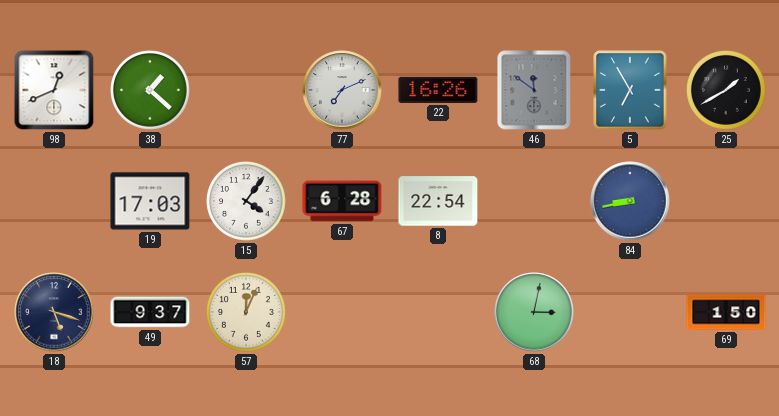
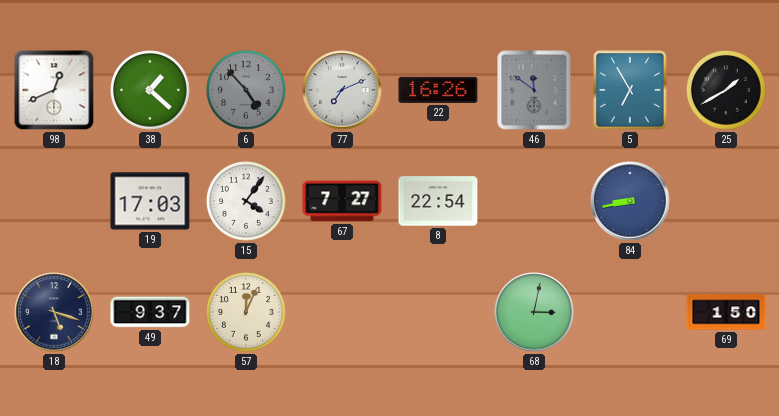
6: none -> 4:53 (246, 90)
67: 6:28 -> 7:27 (342, 201)
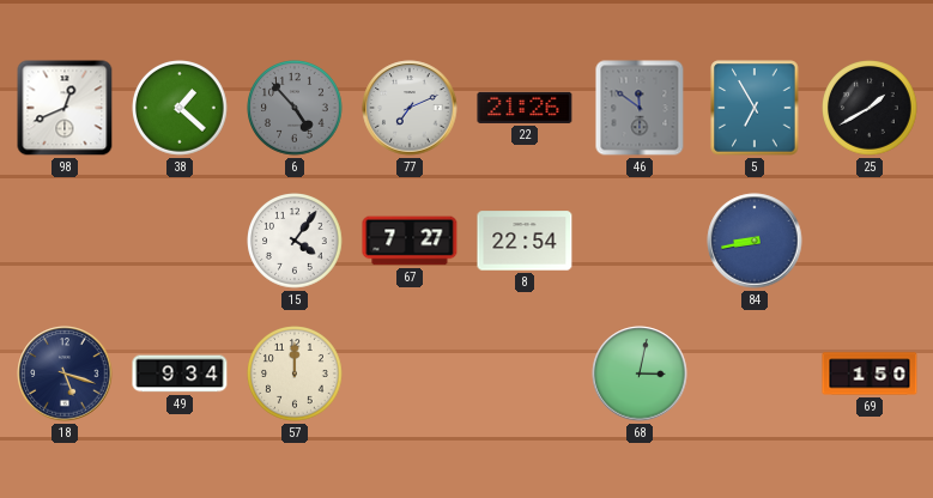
22: 16:26 -> 21:26 (525, 108)
19: 17:03 -> none (150, 201)
49: 9:37 -> 9:34 (180, 373)
57: 12:04 -> 12:00 (295, 373)
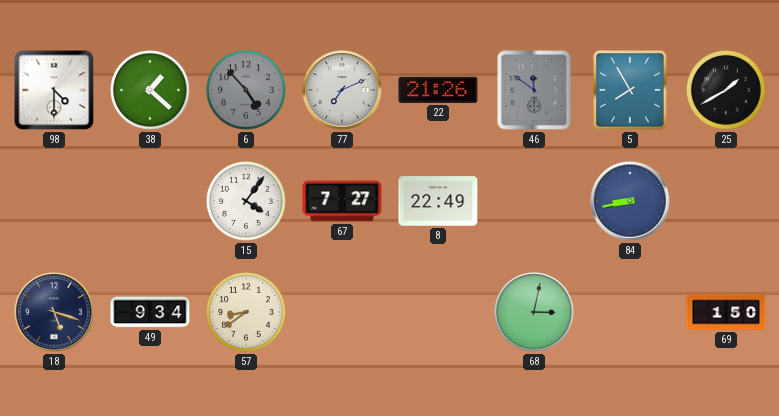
98: 12:41 -> 4:30 (54, 90)
5: 6:55 -> 7:55 (630, 90)
8: 22:54 -> 22:49 (438, 201)
57: 12:00 -> 8:39 (246, 312)
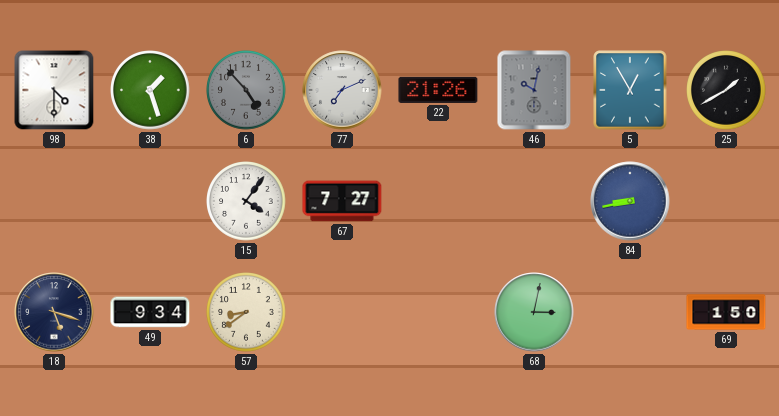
38: 1:22 -> 1:27 (150, 90)
46: 11:51 -> 10:02 (534, 90)
5: 7:55 -> 12:55 (630, 90)
8: 22:49 -> none (438, 201)
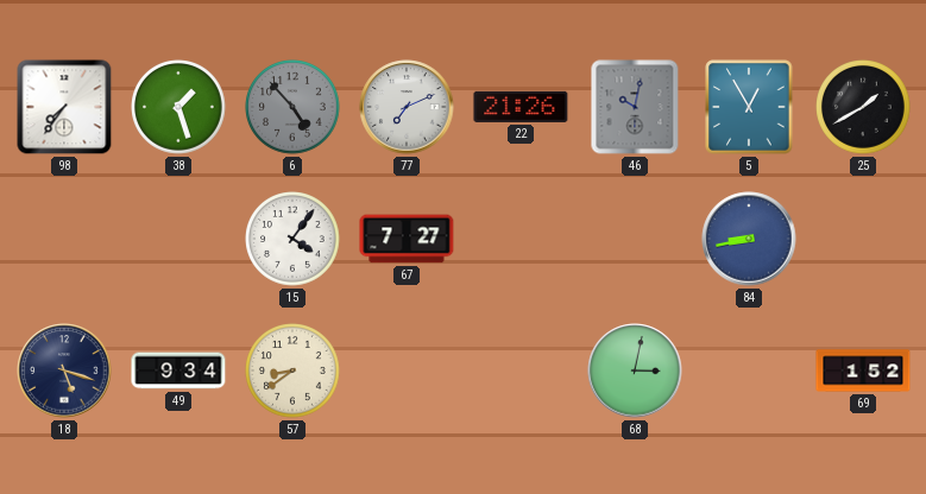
98: 4:30 -> 7:36 (64, 107)
69: 1:50 -> 1:52 (863, 370)
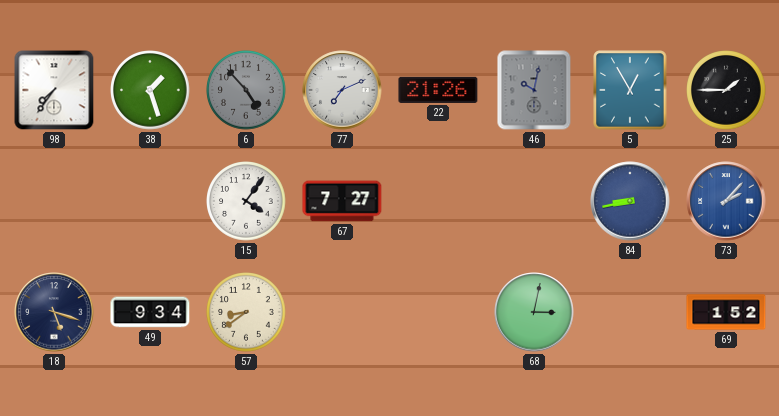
25: 1:40 -> 1:45 (726, 90)
73: none -> 2:07 (726, 201)
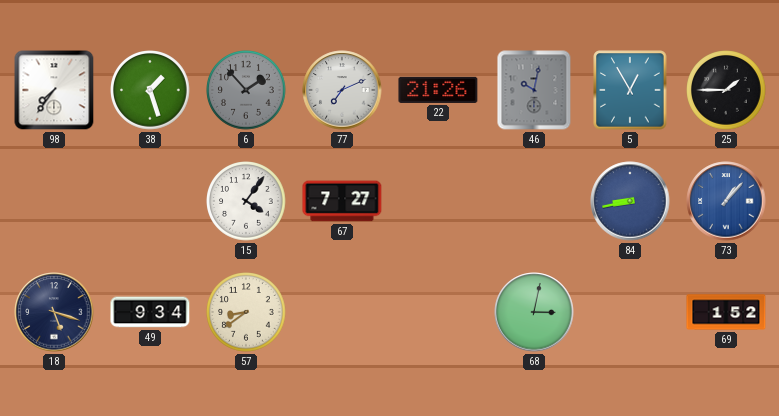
6: 4:53 -> 1:53 (246, 90)
73: 2:07 -> 1:07 (726, 201)
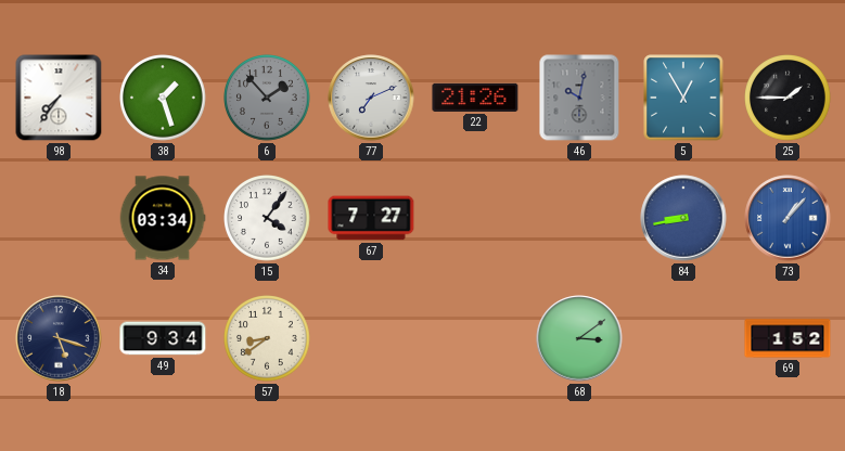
34: none -> 03:34 (163, 218)
68: 3:02 -> 3:09 (579, 338)
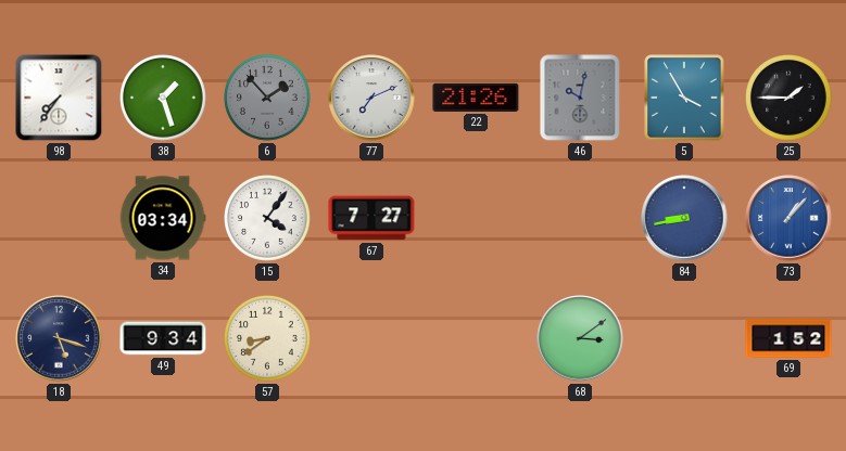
5: 12:55 -> 3:55 (684, 98)
